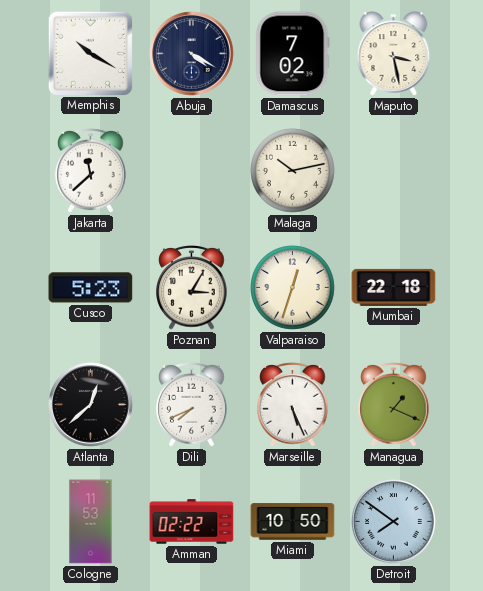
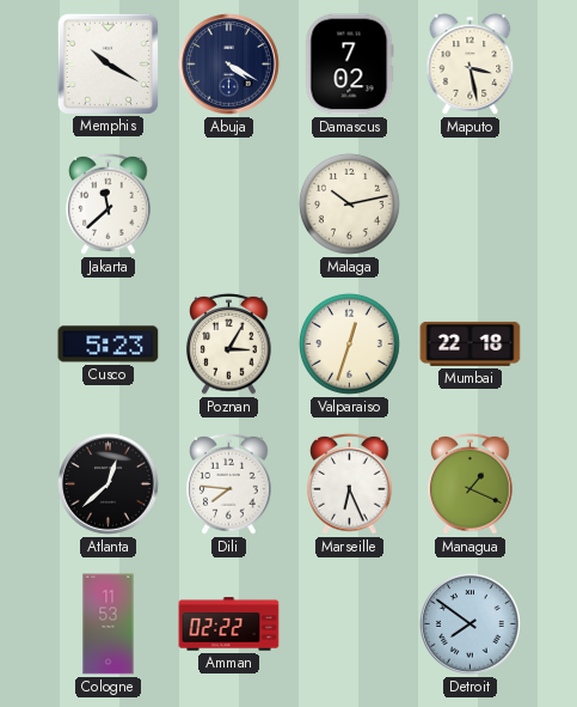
Dili: 7:41 -> 7:46 (229, 484)
Marseille: 5:26 -> 6:26 (350, 484)
Miami: 10:50 -> none (293, 522)
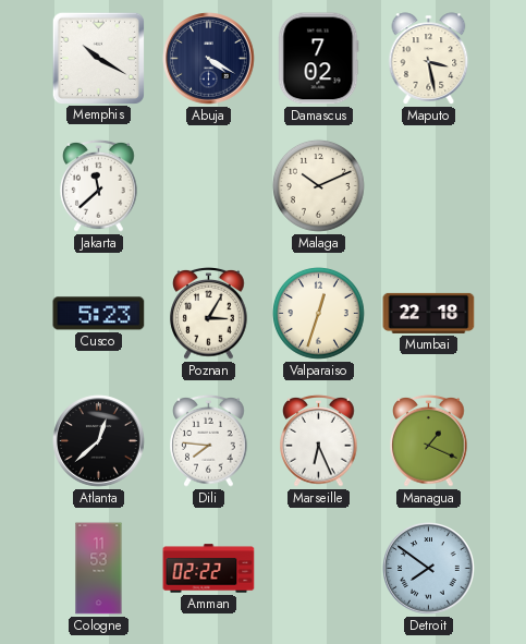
Malaga: 10:13 -> 10:11 (318, 185)
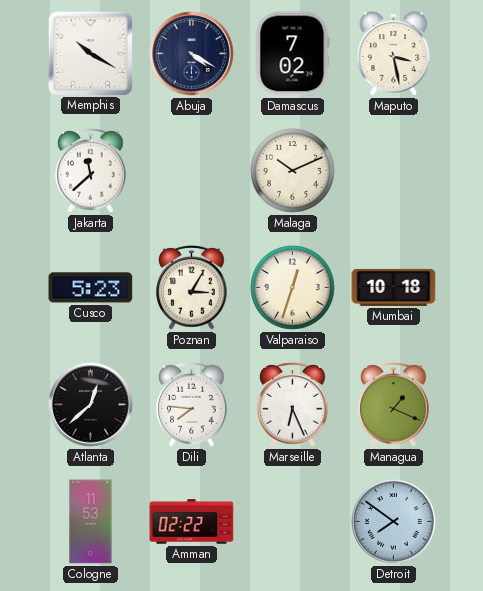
Mumbai: 22:18 -> 10:18 (394, 287)
